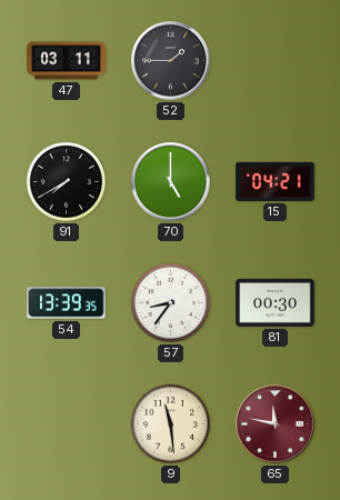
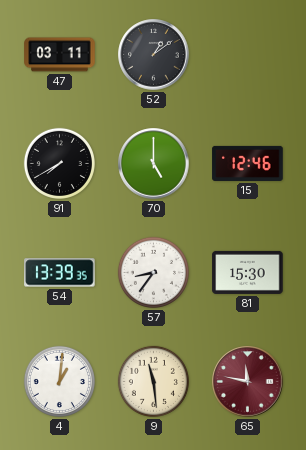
52: 1:45 -> 1:09 (154, 55)
15: 04:21 -> 12:46 (248, 163)
81: 00:30 -> 15:30 (248, 272)
4: none -> 1:01 (59, 381)
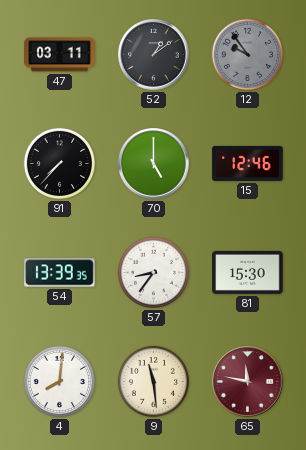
12: none -> 9:54 (247, 54)
91: 7:40 -> 7:37 (59, 163)
4: 1:01 -> 8:01 (59, 381)
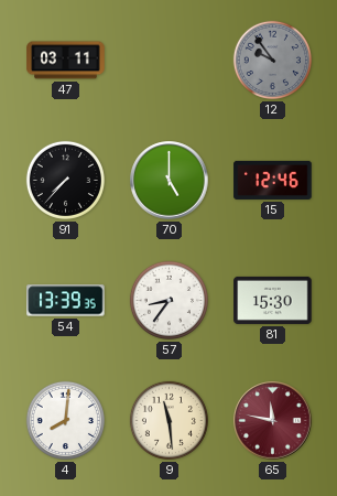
52: 1:09 -> none (154, 55)
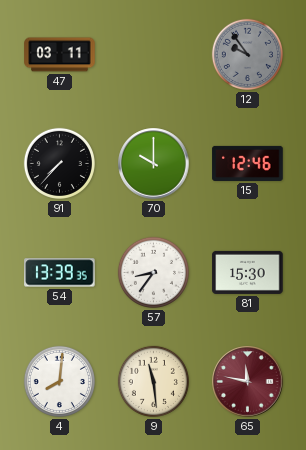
70: 5:00 -> 10:00 (154, 164)
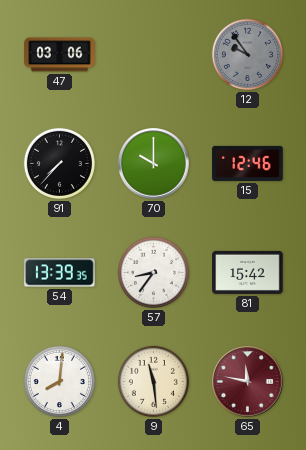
47: 03:11 -> 03:06 (60, 55)
81: 15:30 -> 15:42 (248, 272)
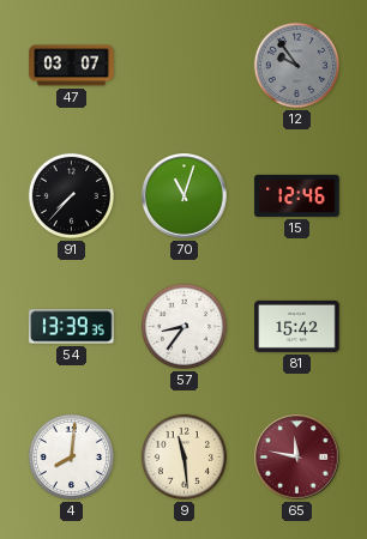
47: 03:06 -> 03:07 (72, 66)
70: 10:00 -> 11:03 (185, 196)
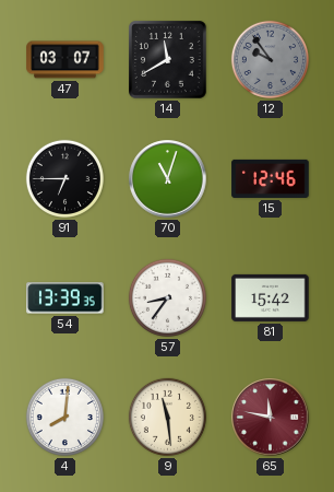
14: none -> 11:40 (168, 60)
91: 7:37 -> 6:45 (64, 178)
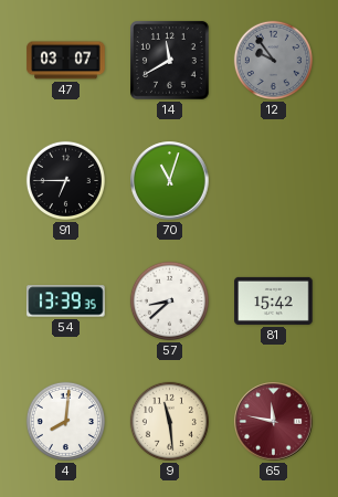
15: 12:46 -> none (271, 178)
57: 8:36 -> 8:38 (169, 300)
